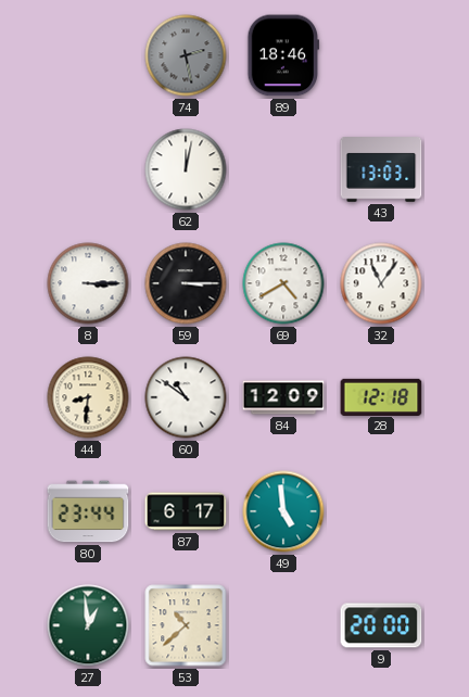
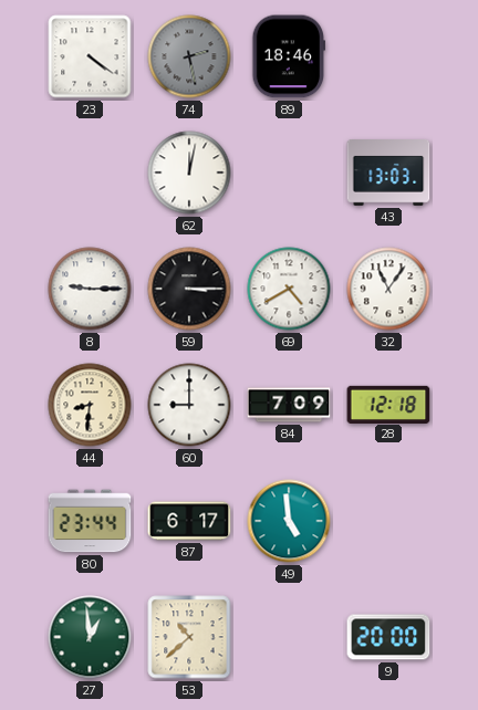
23: none -> 4:21 (90, 56)
8: 3:15 -> 9:15 (90, 289)
60: 10:51 -> 9:00 (189, 405)
84: 12:09 -> 7:09 (289, 405)
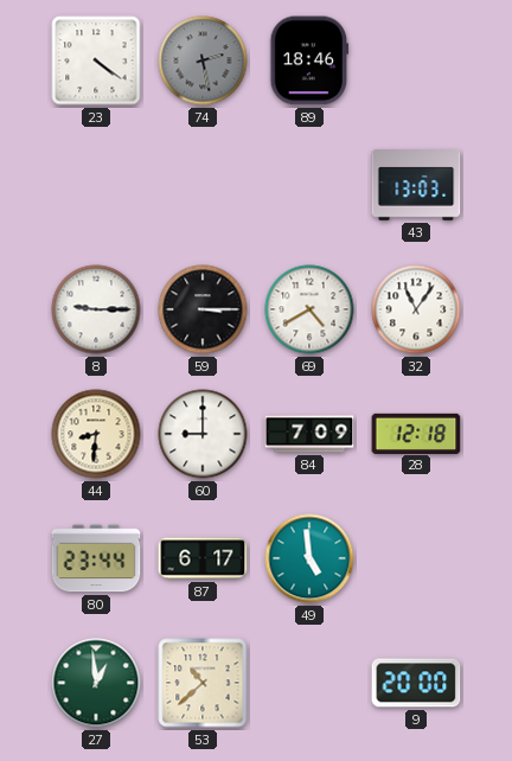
62: 12:02 -> none (189, 173)
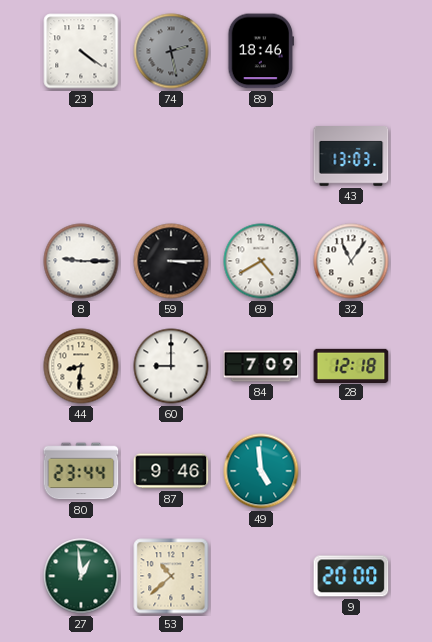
87: 6:17 -> 9:46 (171, 471)
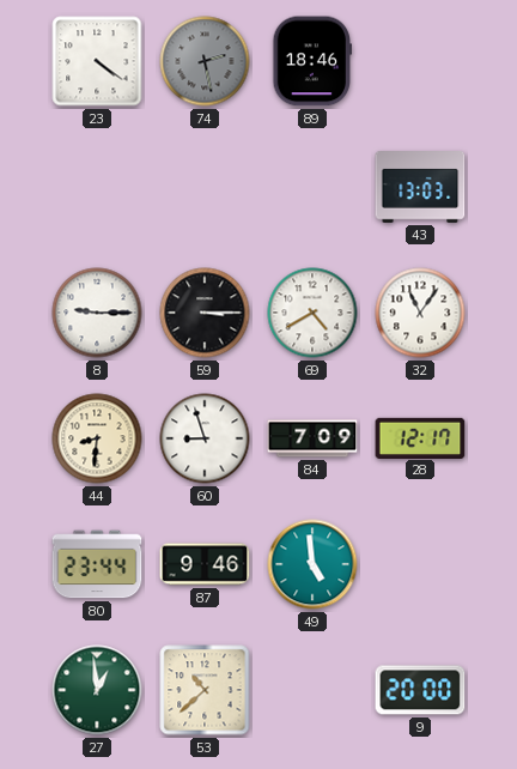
60: 9:00 -> 8:57 (205, 438)
28: 12:18 -> 12:17 (420, 437)
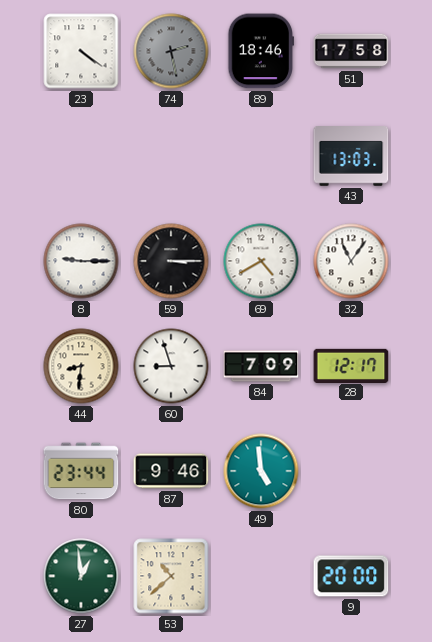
51: none -> 17:58 (351, 51)
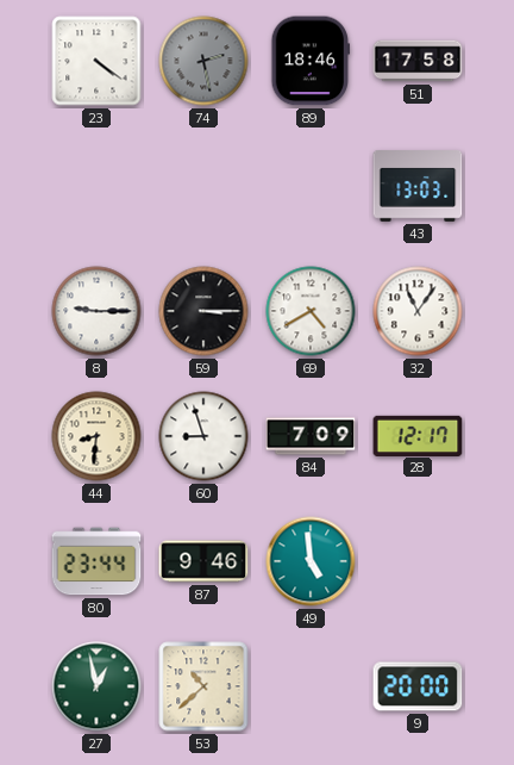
27: 12:59 -> 12:58 (96, 686)
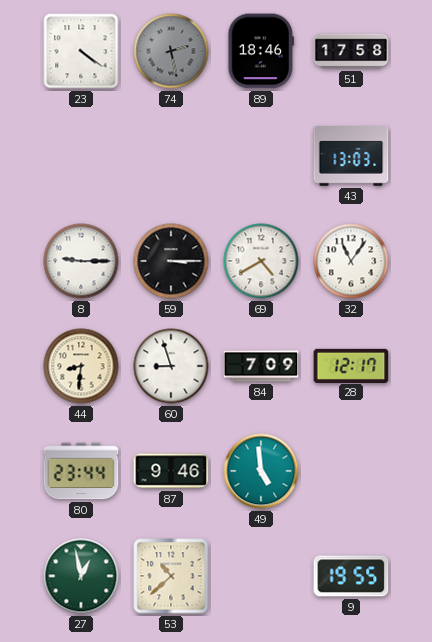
9: 20:00 -> 19:55 (351, 576)
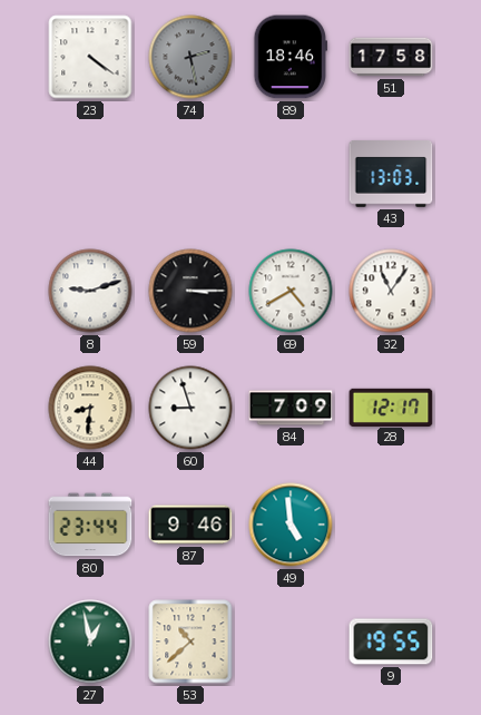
8: 9:15 -> 9:12 (90, 291)
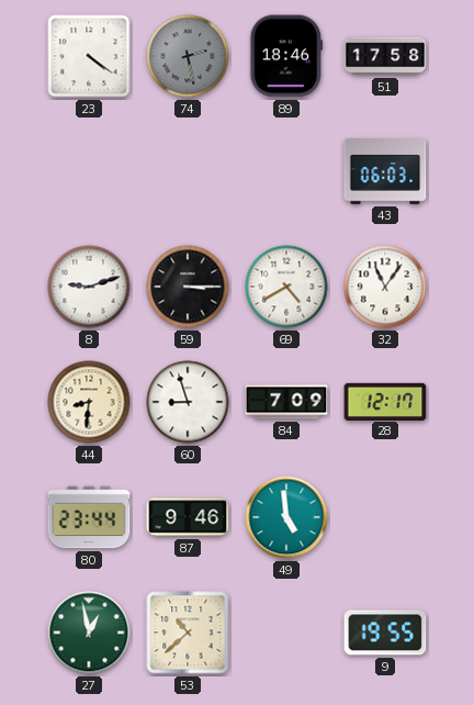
43: 13:03 -> 06:03 (385, 172)
